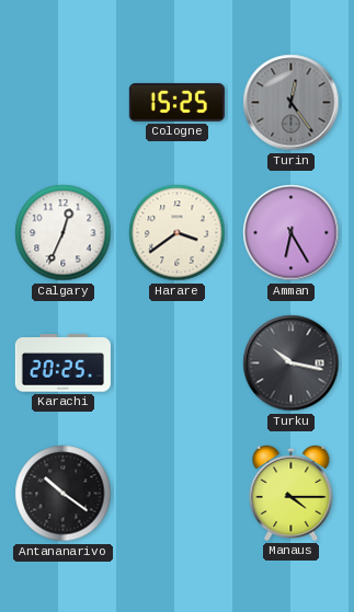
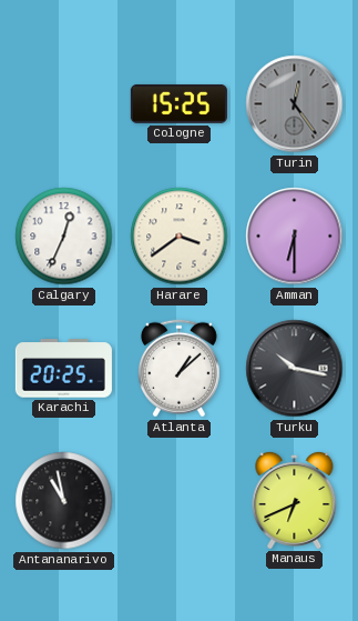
Amman: 6:25 -> 6:30 (295, 237)
Atlanta: none -> 1:08 (178, 369)
Antananarivo: 10:21 -> 10:58 (64, 501)
Manaus: 4:15 -> 6:41 (295, 500)
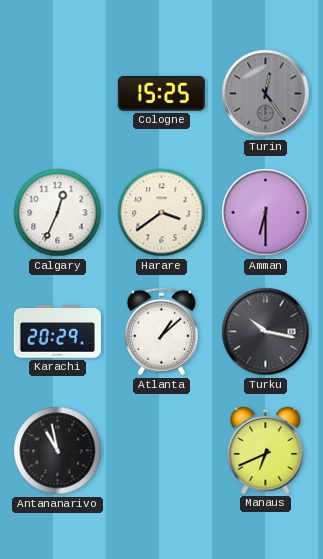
Karachi: 20:25 -> 20:29 (57, 332)
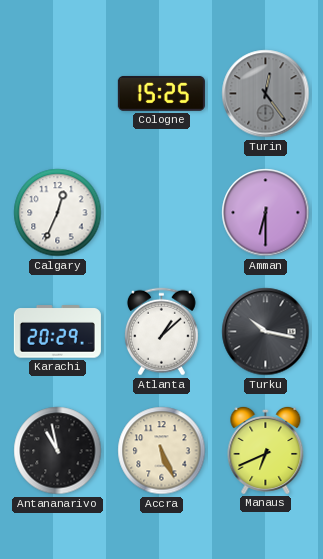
Harare: 3:39 -> none (162, 213)
Accra: none -> 5:26 (162, 451)
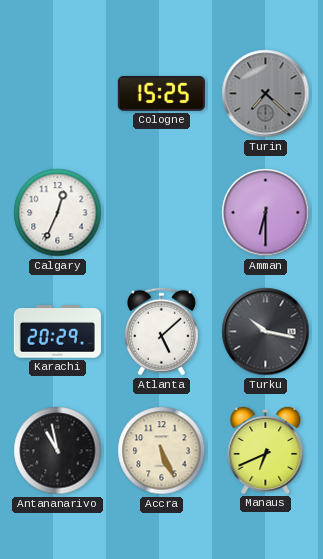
Turin: 12:24 -> 7:22 (266, 94)
Atlanta: 1:08 -> 5:08 (161, 332)
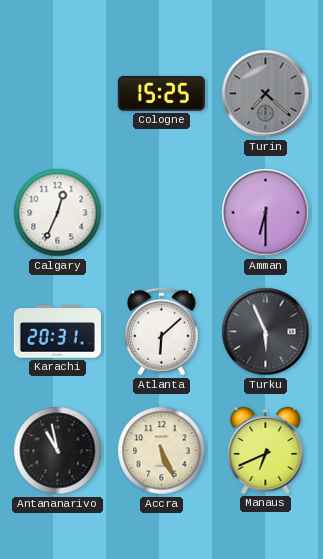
Karachi: 20:29 -> 20:31 (57, 332)
Atlanta: 5:08 -> 6:08 (161, 332)
Turku: 10:17 -> 5:56 (266, 332)
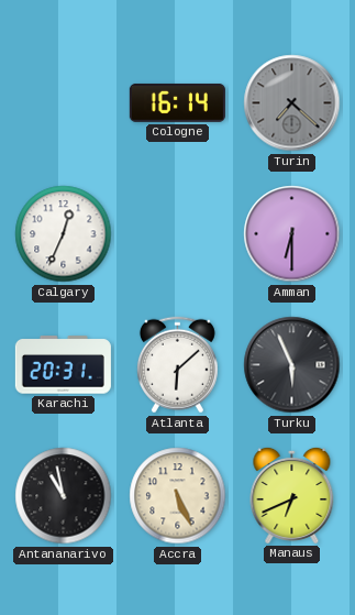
Cologne: 15:25 -> 16:14 (177, 102)
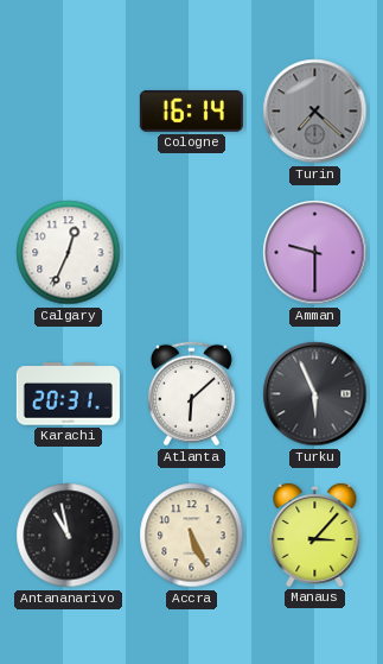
Amman: 6:30 -> 9:30 (315, 253)
Manaus: 6:41 -> 3:07 (315, 535)
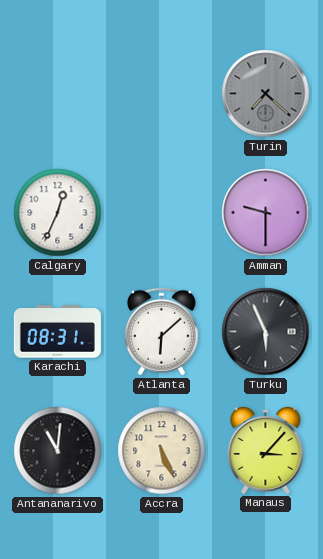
Cologne: 16:14 -> none (191, 110)
Karachi: 20:31 -> 08:31 (57, 332)
Antananarivo: 10:58 -> 11:01 (58, 451)
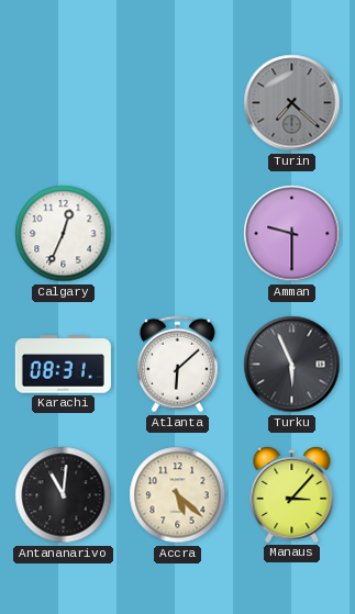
Accra: 5:26 -> 5:22 (178, 495)
